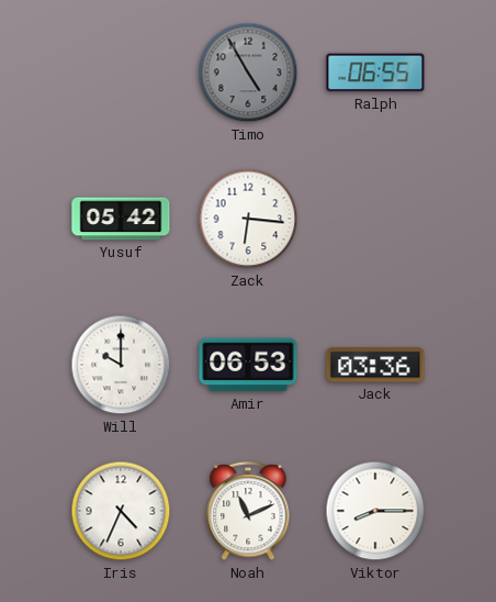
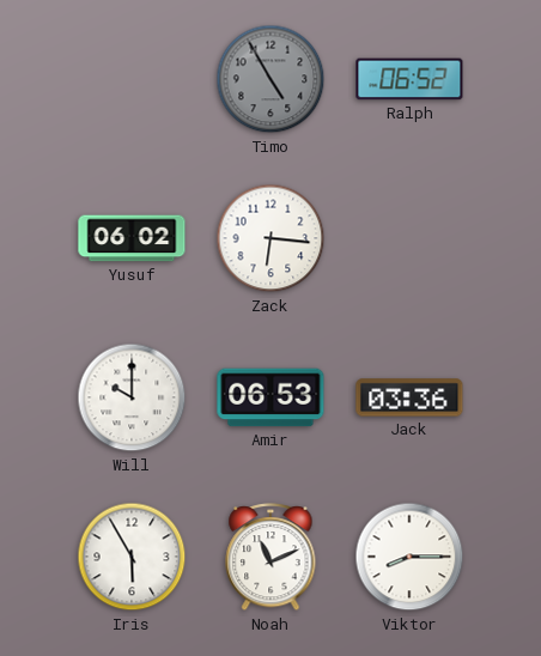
Ralph: 06:55 -> 06:52 (409, 79)
Yusuf: 05:42 -> 06:02 (132, 238)
Iris: 4:34 -> 5:55 (132, 557)
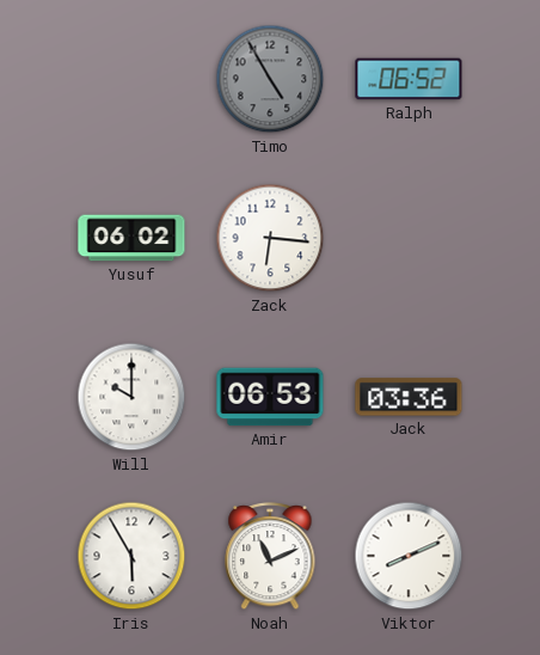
Viktor: 8:15 -> 8:11 (409, 556)
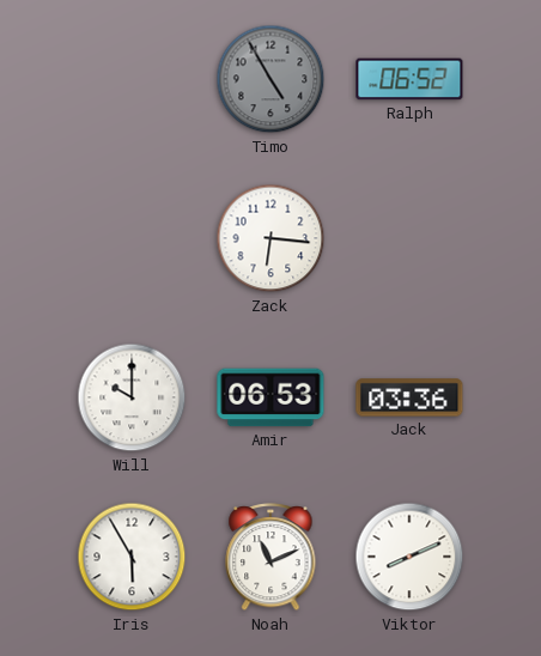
Yusuf: 06:02 -> none (131, 238)
